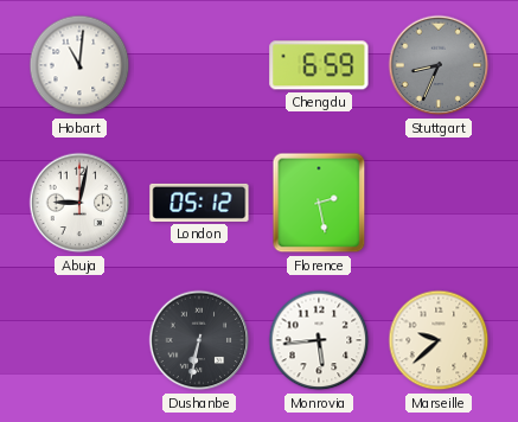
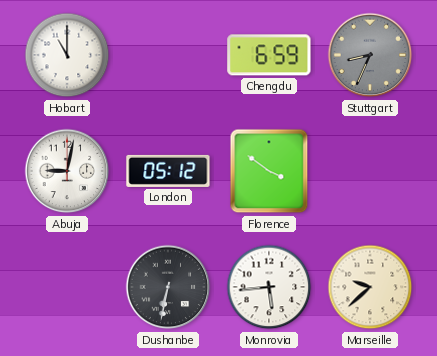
Hobart: 11:01 -> 11:00 (67, 55)
Florence: 2:28 -> 3:51 (269, 171)
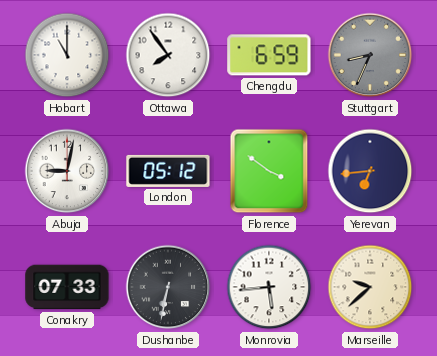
Ottawa: none -> 7:54 (168, 55)
Yerevan: none -> 6:44 (370, 171)
Conakry: none -> 07:33 (67, 287)
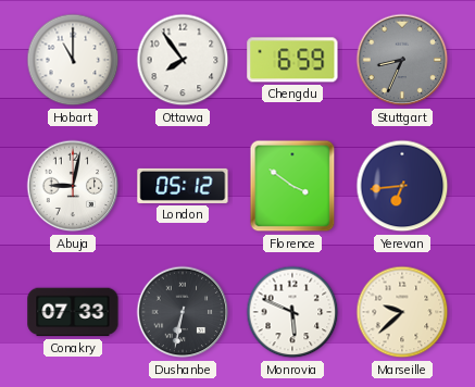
Monrovia: 5:44 -> 5:49 (292, 312)
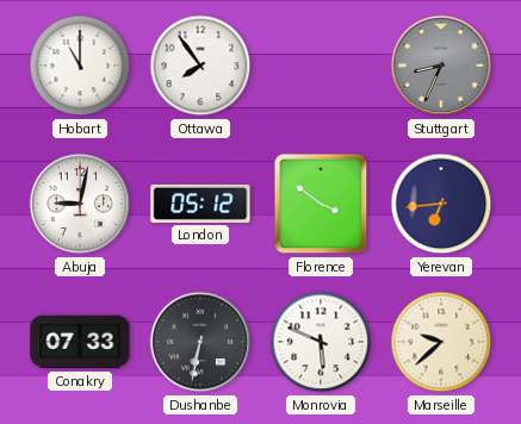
Chengdu: 6:59 -> none (292, 60)
